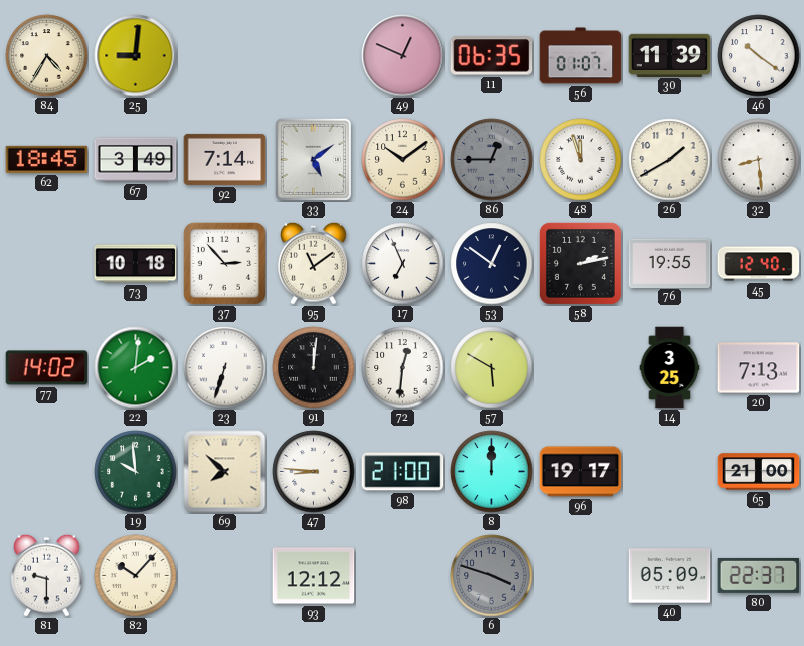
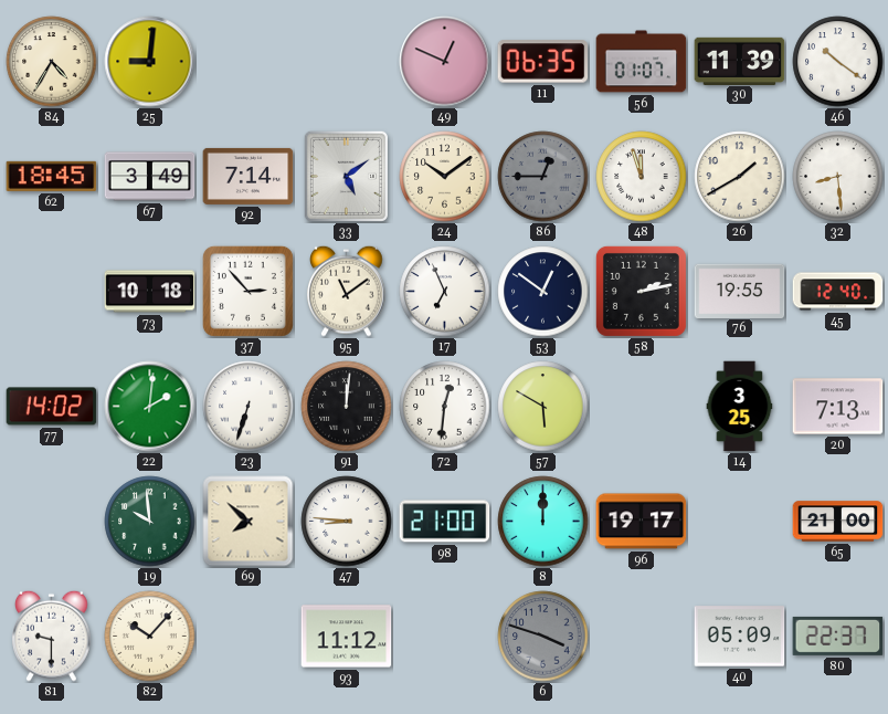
93: 12:12 -> 11:12 (347, 637)
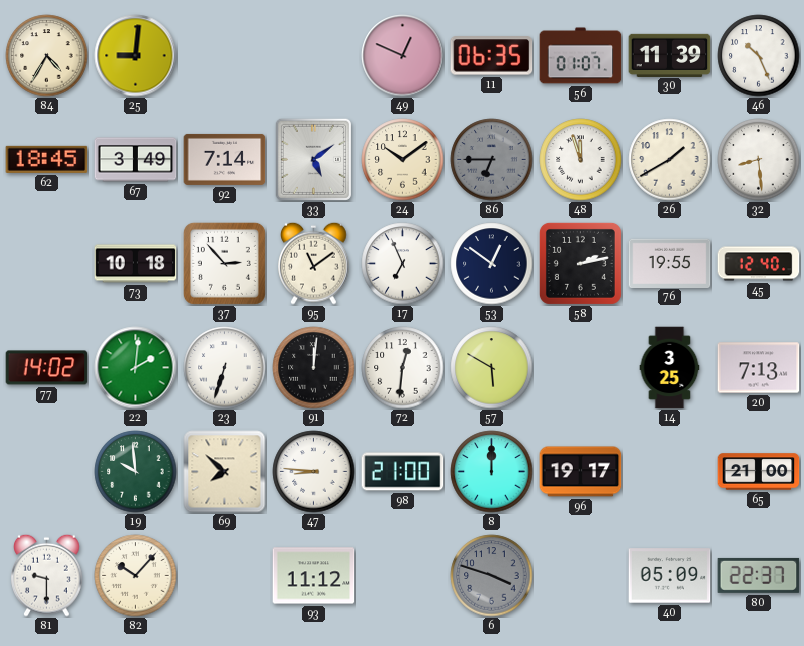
46: 10:21 -> 10:26 (759, 56)
86: 12:45 -> 6:45 (492, 160)
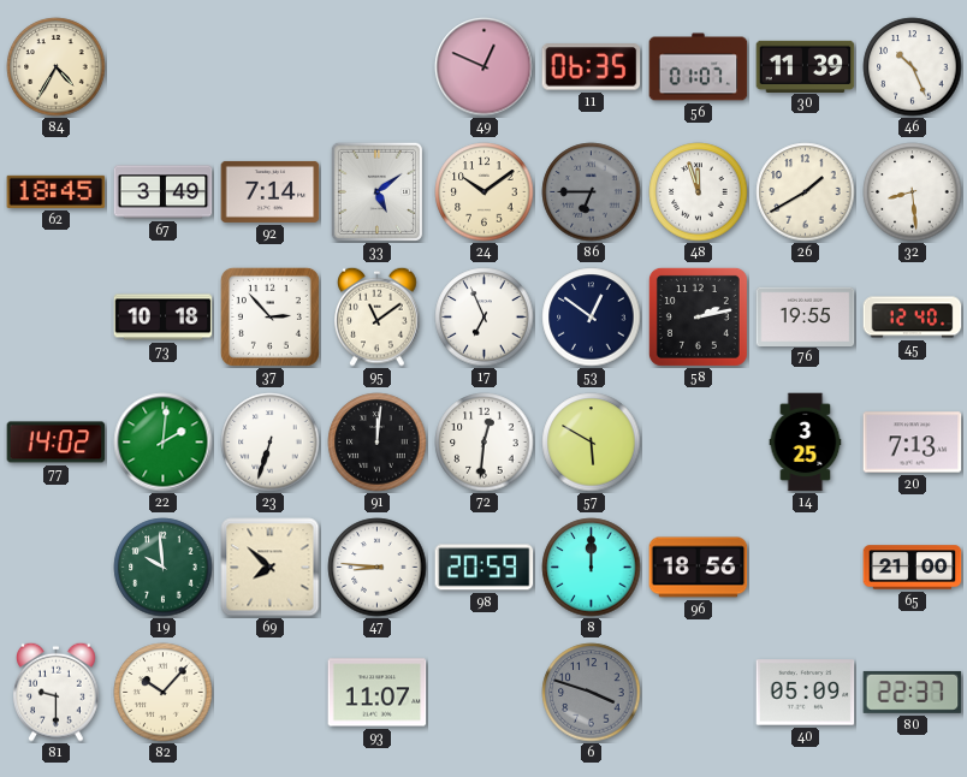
25: 9:01 -> none (136, 56)
98: 21:00 -> 20:59 (485, 568)
96: 19:17 -> 18:56 (699, 568)
93: 11:12 -> 11:07 (378, 693)
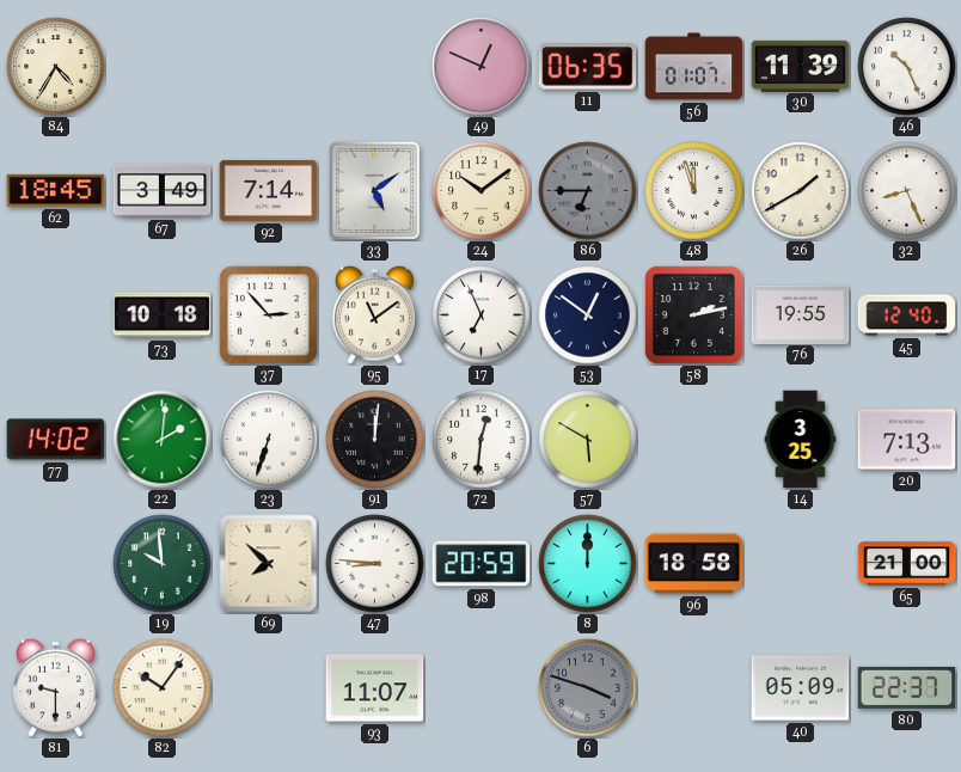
32: 8:29 -> 8:26 (907, 191)
96: 18:56 -> 18:58 (694, 564)
82: 10:07 -> 10:06 (163, 688)
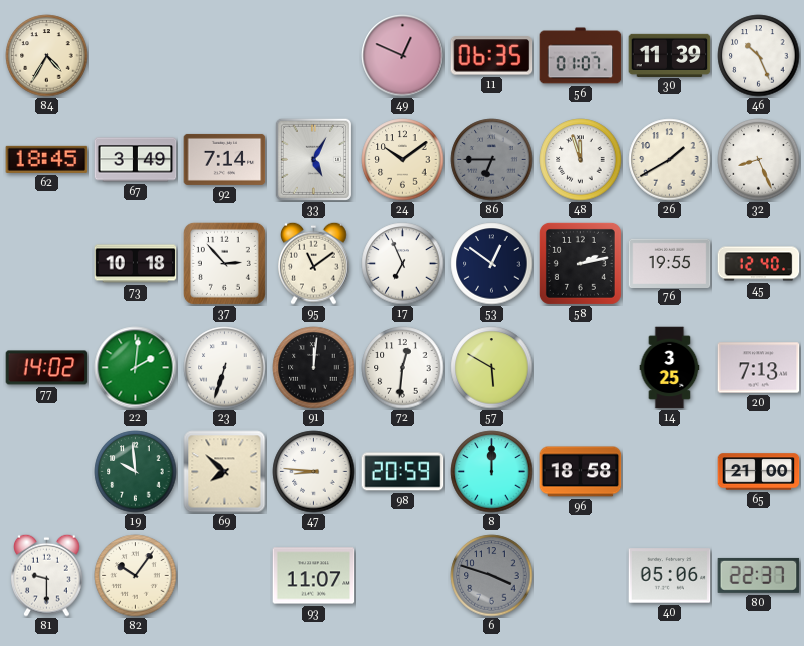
33: 5:09 -> 5:05 (313, 159)
40: 05:09 -> 05:06 (670, 576)
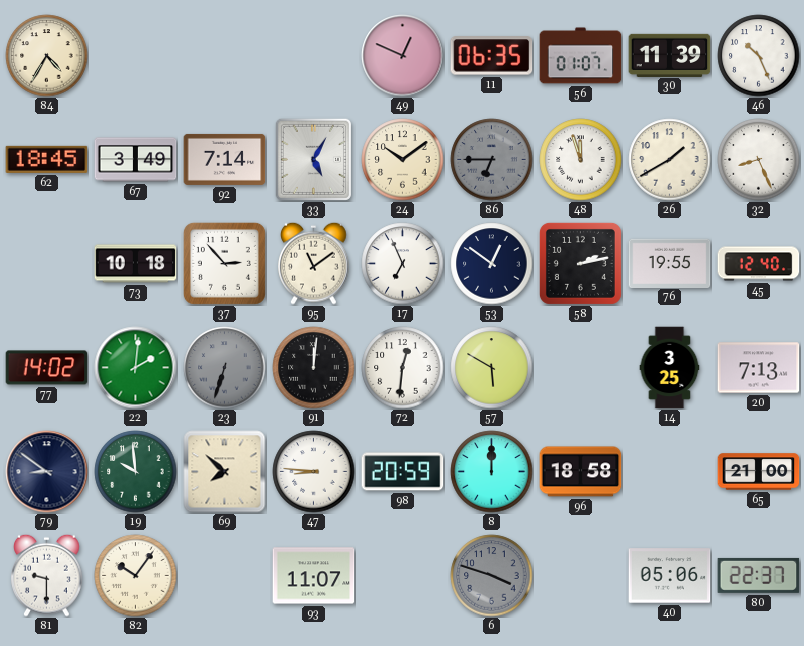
23 dial: white -> grey (225, 368)
79: none -> 8:51 (47, 472)
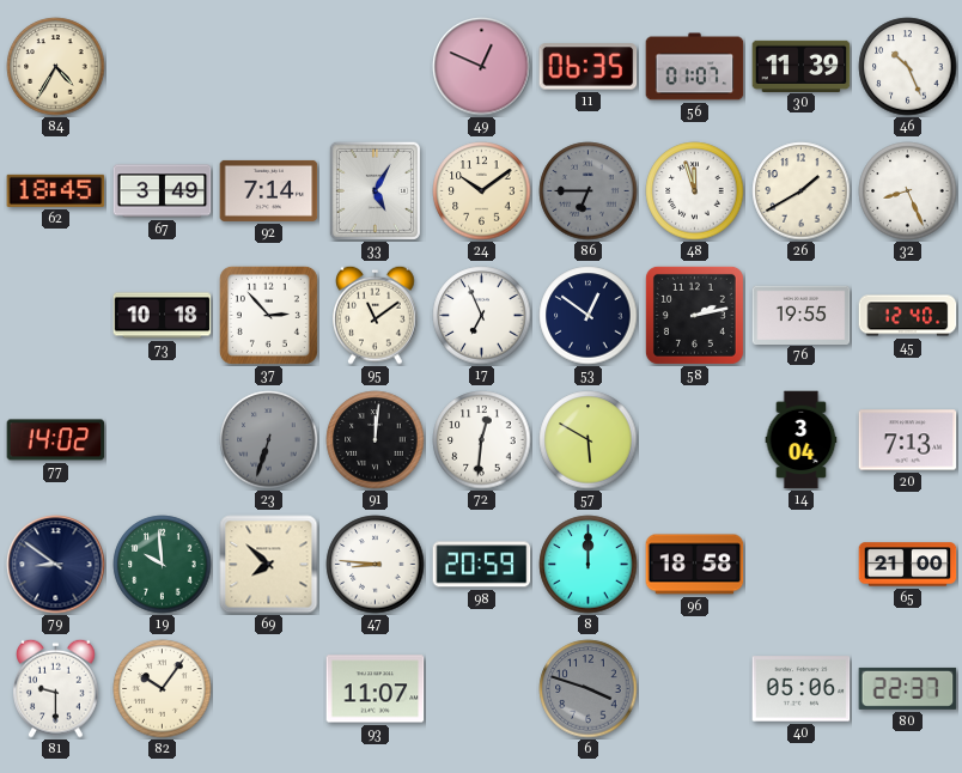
22: 2:01 -> none (136, 368)
14: 3:25 -> 3:04 (802, 440)
